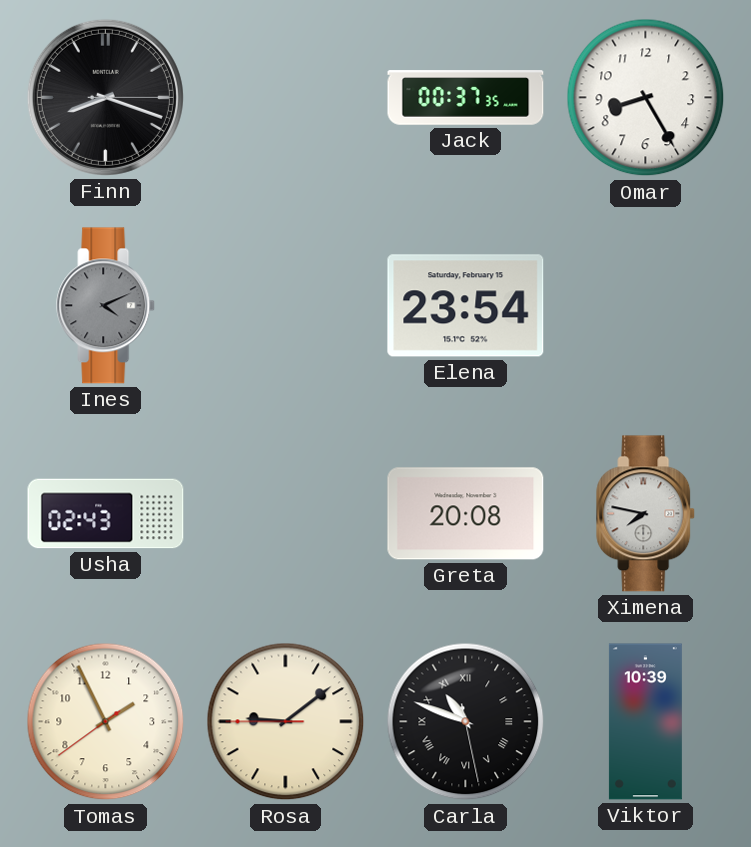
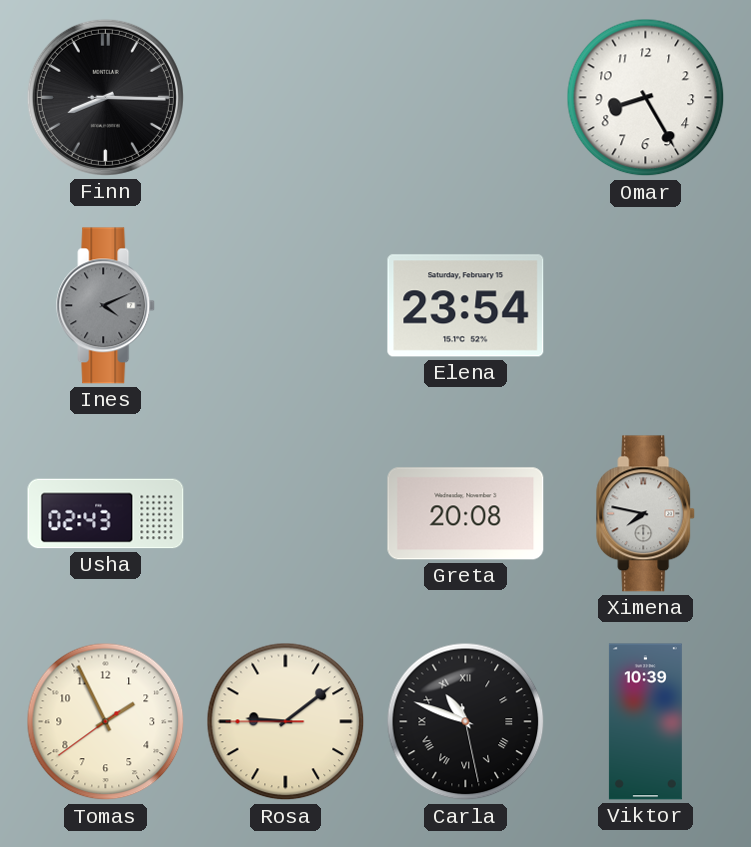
Finn: 8:18 -> 8:15 (105, 97)
Jack: 00:37 -> none (466, 98)
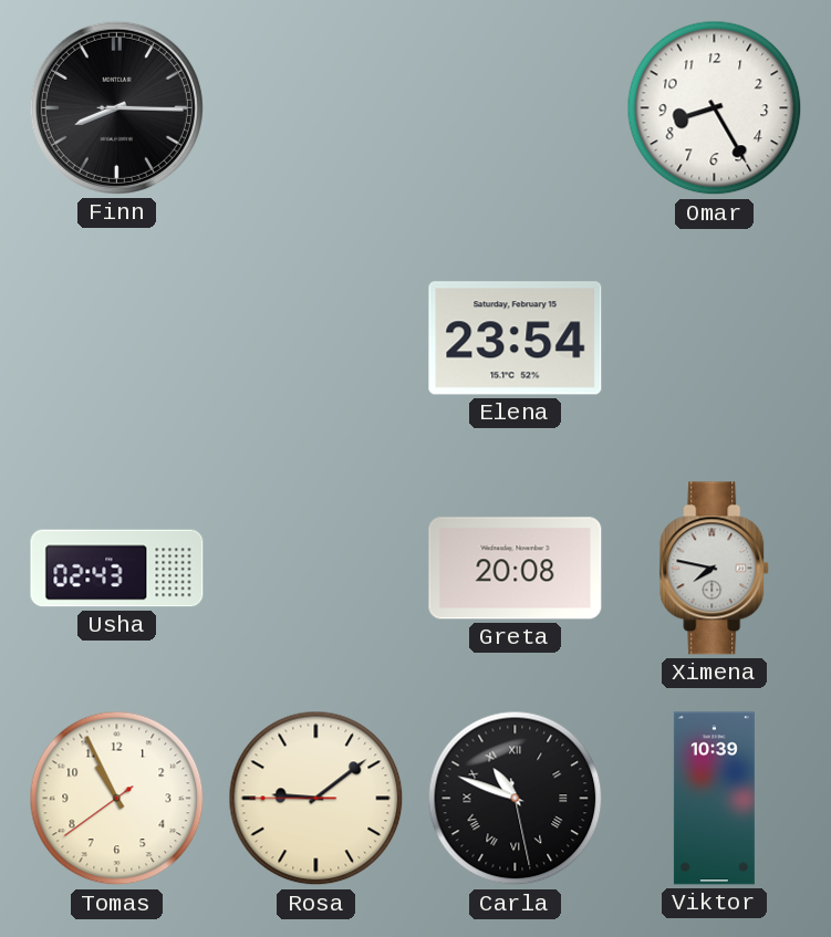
Ines: 4:11 -> none (106, 306)
Tomas: 1:55 -> 10:55 (117, 799)
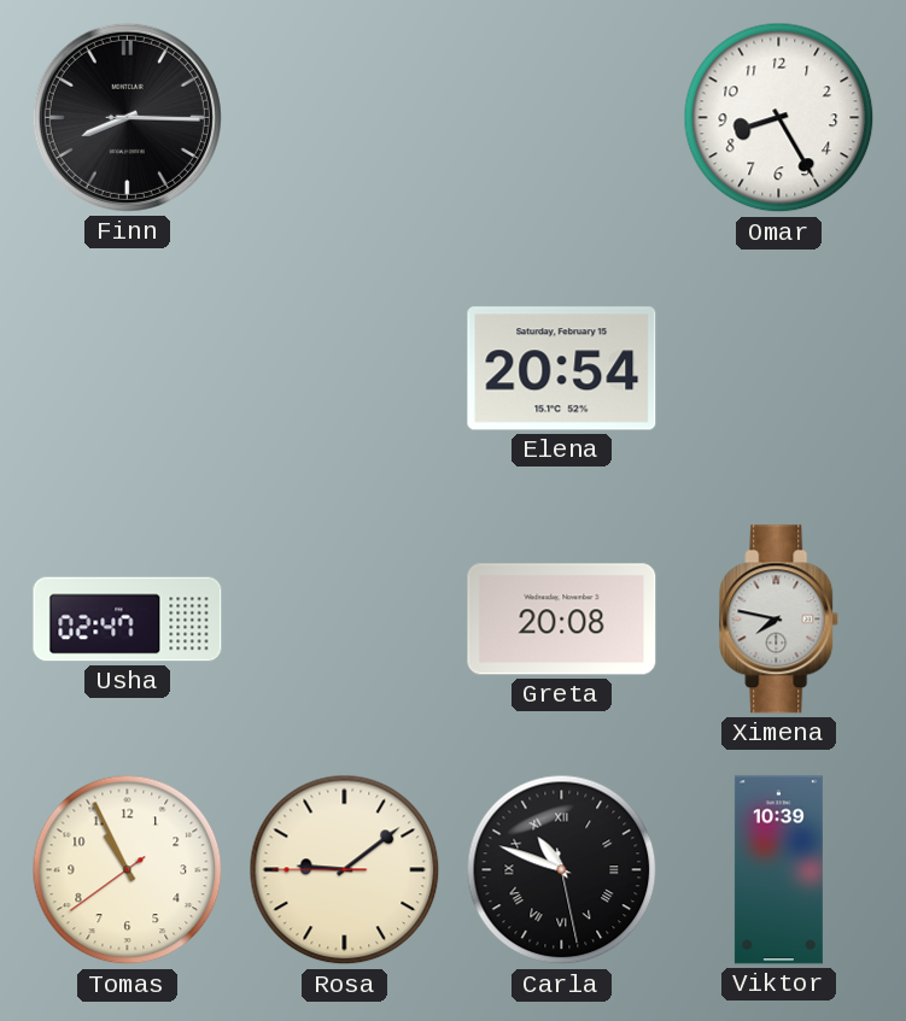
Elena: 23:54 -> 20:54 (562, 369)
Usha: 02:43 -> 02:47 (128, 620)
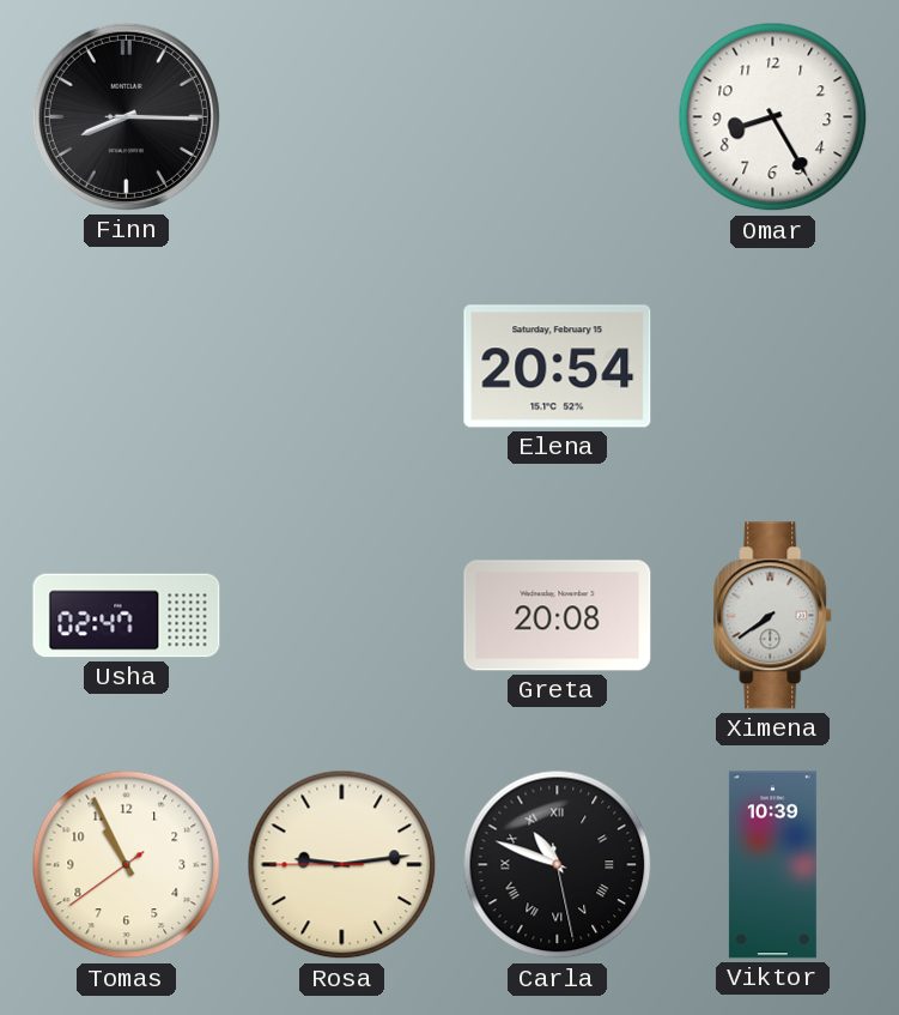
Ximena: 7:47 -> 7:39 (773, 616)
Rosa: 9:08 -> 9:13 (342, 865)
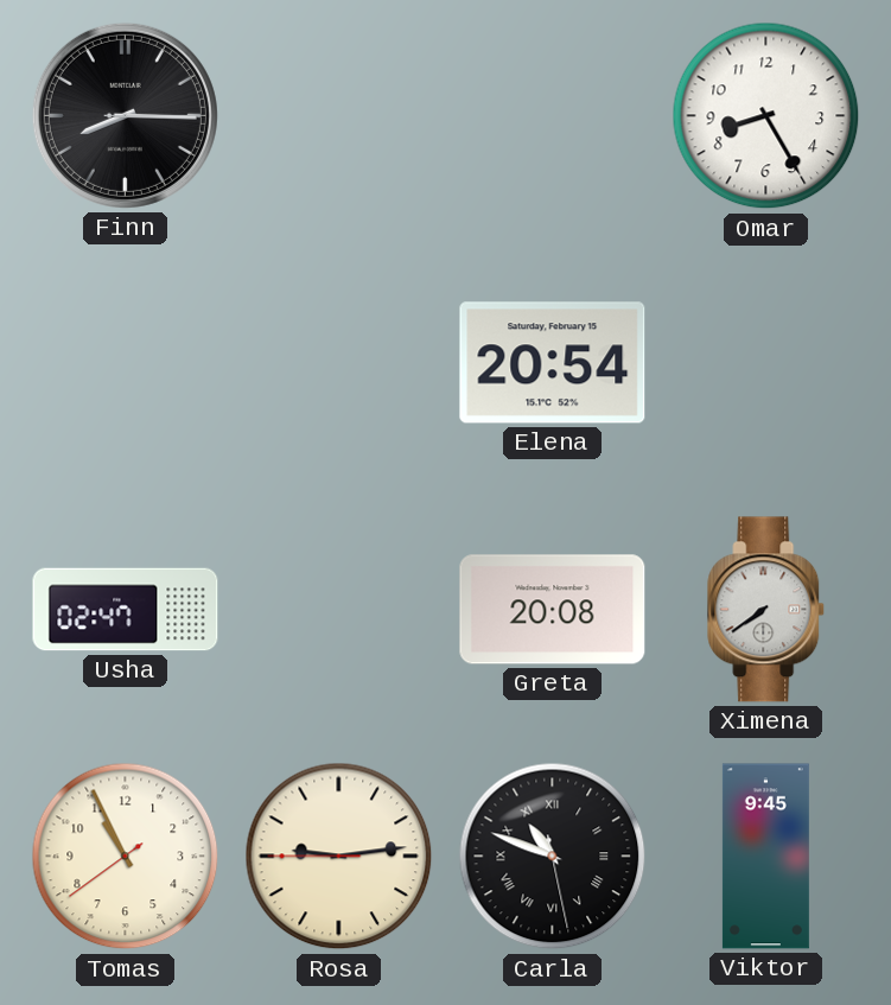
Viktor: 10:39 -> 9:45 (765, 857)
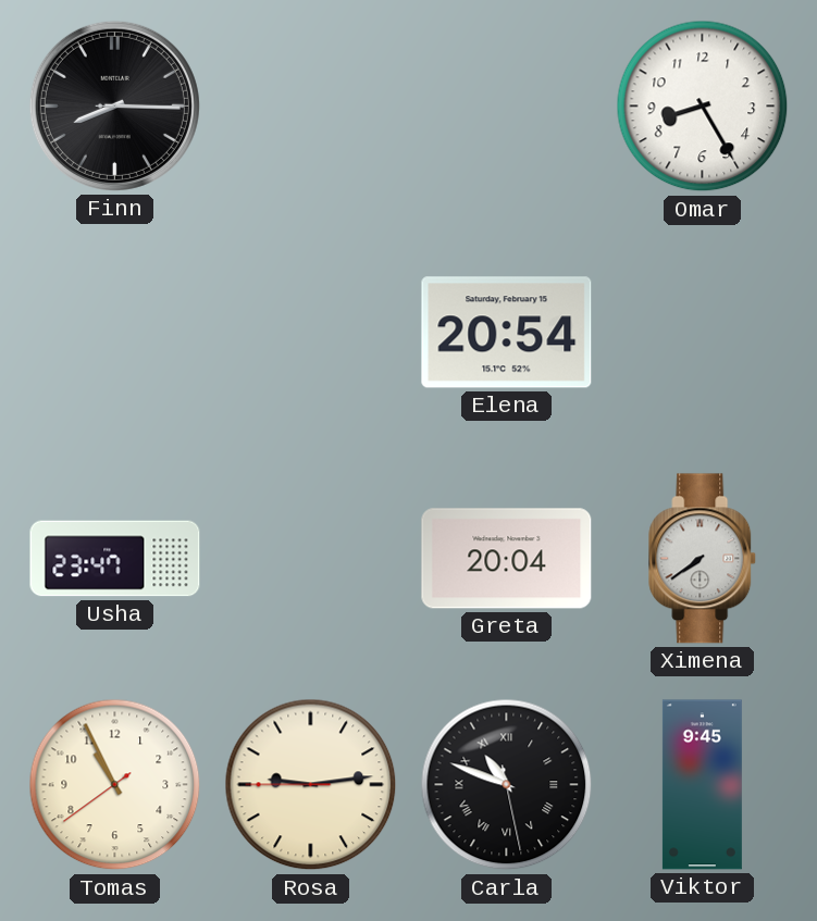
Usha: 02:47 -> 23:47 (115, 559)
Greta: 20:08 -> 20:04 (507, 559)
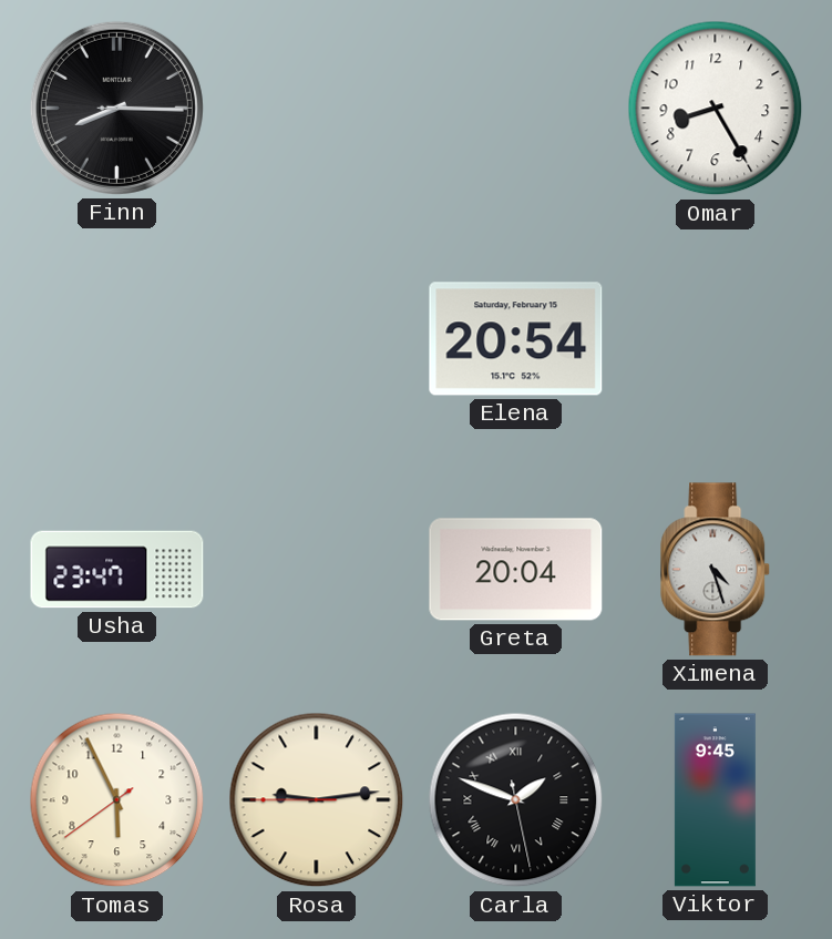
Ximena: 7:39 -> 4:27 (716, 570)
Tomas: 10:55 -> 5:55 (117, 800)
Carla: 10:48 -> 1:48 (516, 800)
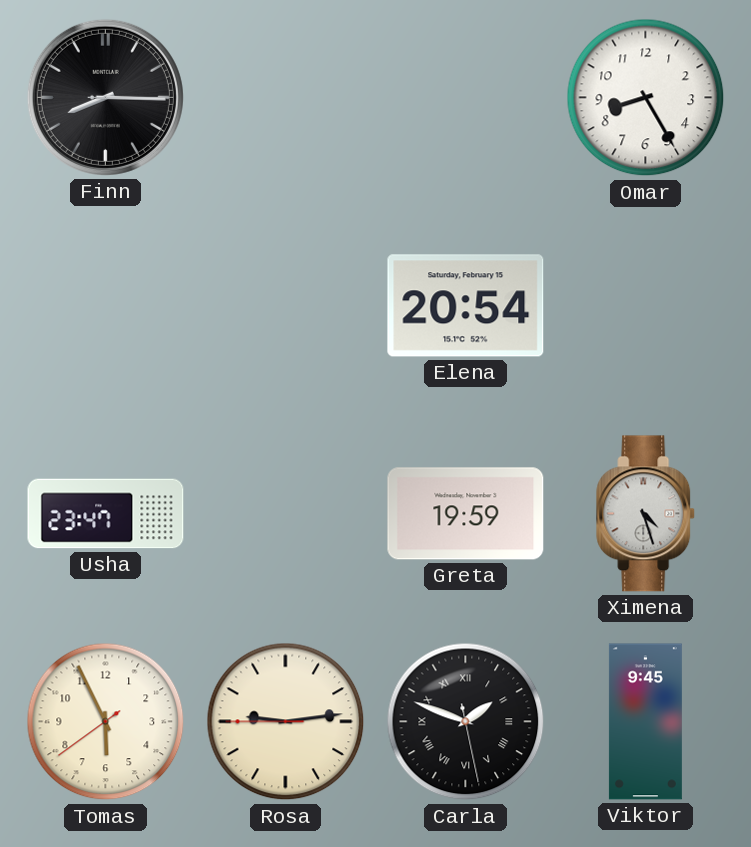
Greta: 20:04 -> 19:59 (466, 514)
